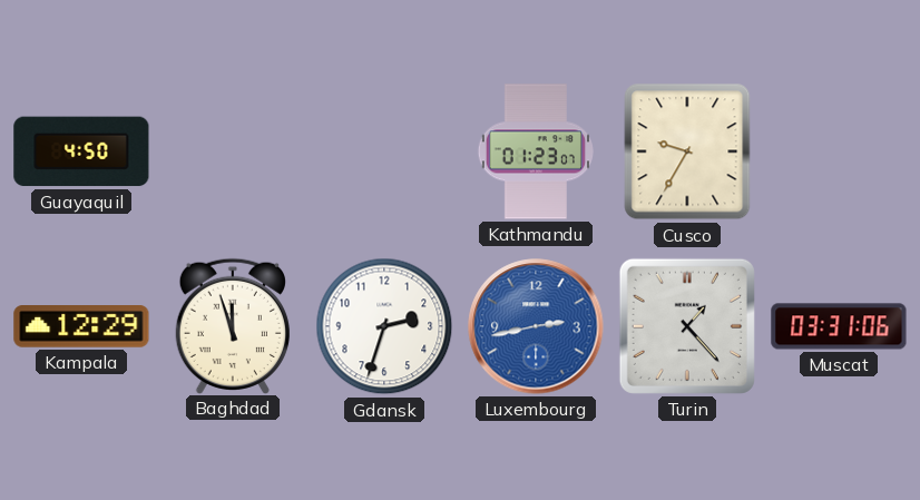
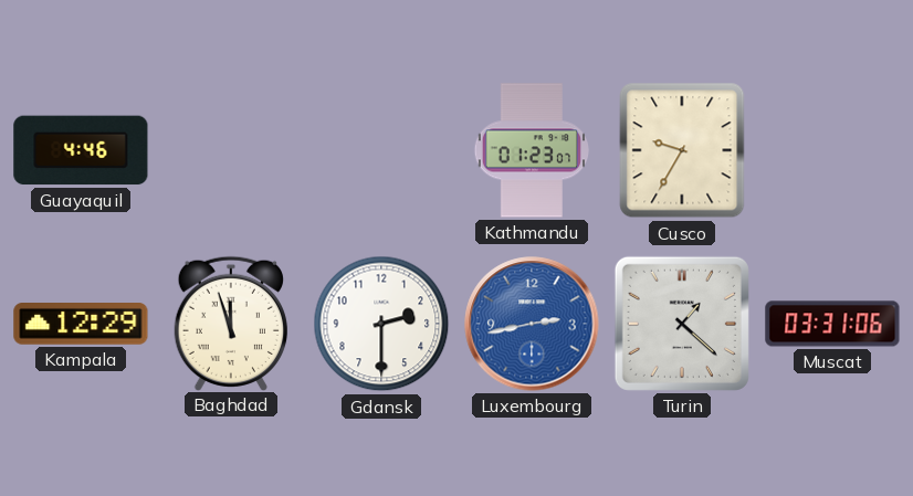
Guayaquil: 4:50 -> 4:46 (81, 150)
Gdansk: 2:33 -> 2:30 (381, 324)
Turin: 1:23 -> 1:22 (682, 324)
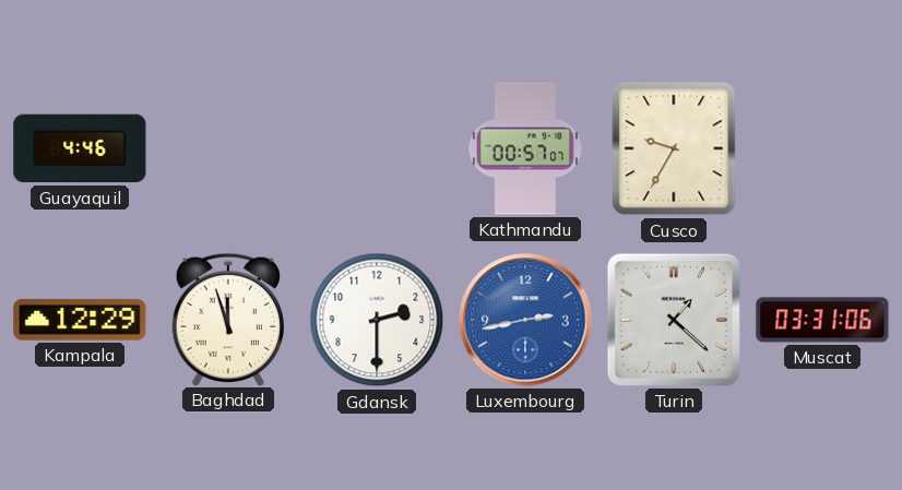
Kathmandu: 01:23 -> 00:57 (524, 148)
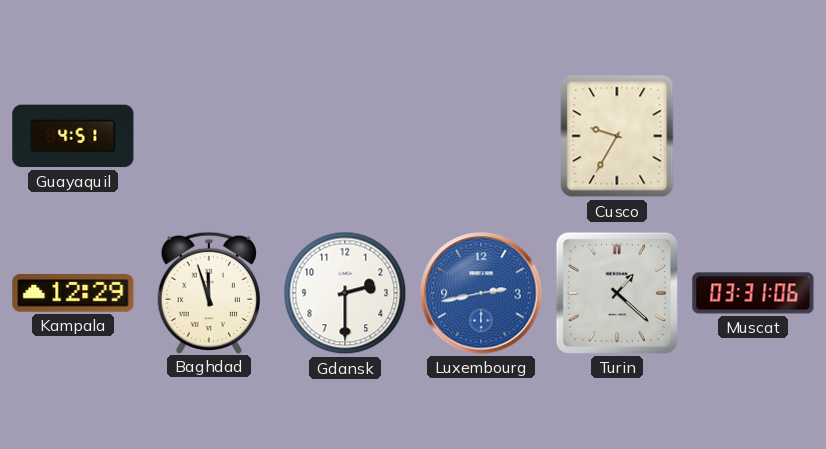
Guayaquil: 4:46 -> 4:51 (73, 136)
Kathmandu: 00:57 -> none (524, 148)
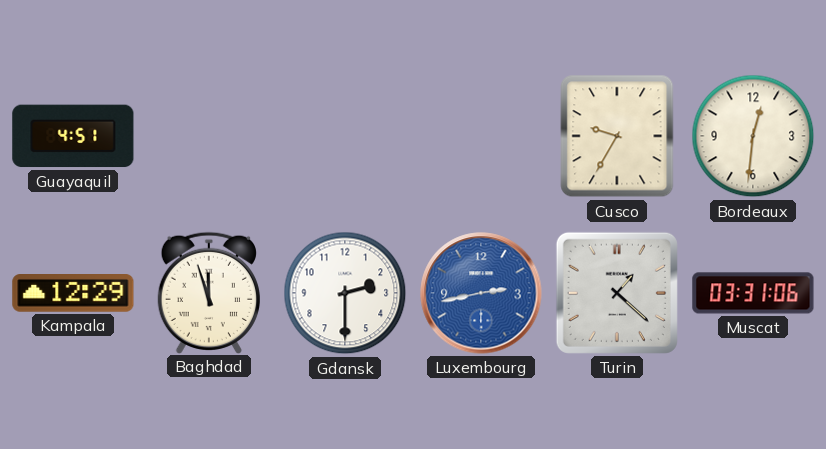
Bordeaux: none -> 12:31 (753, 136)
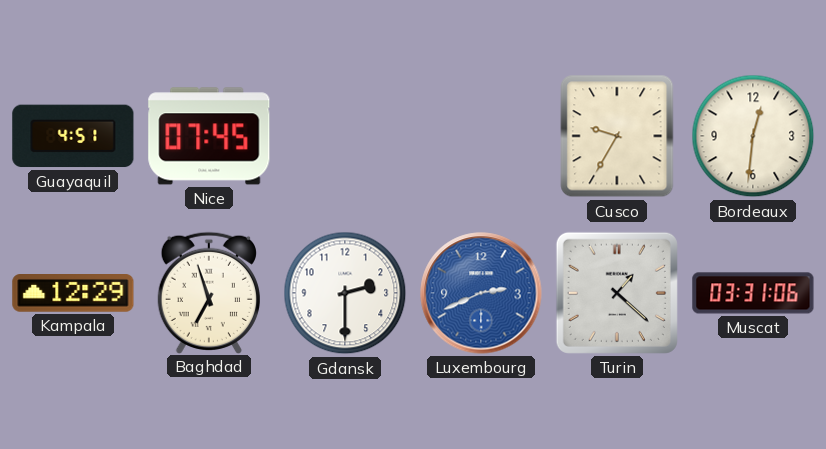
Nice: none -> 07:45 (209, 136)
Baghdad: 11:57 -> 6:57 (209, 292)
Luxembourg: 2:43 -> 2:41 (481, 293)
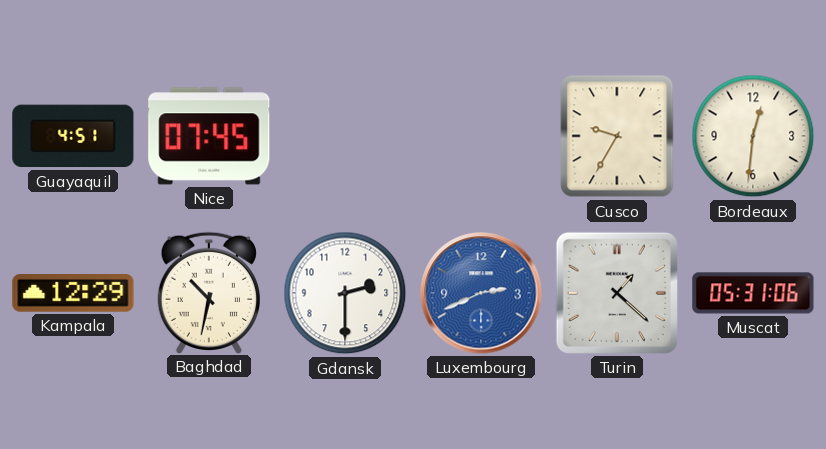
Baghdad: 6:57 -> 10:32 (209, 292)
Muscat: 03:31 -> 05:31 (753, 293)
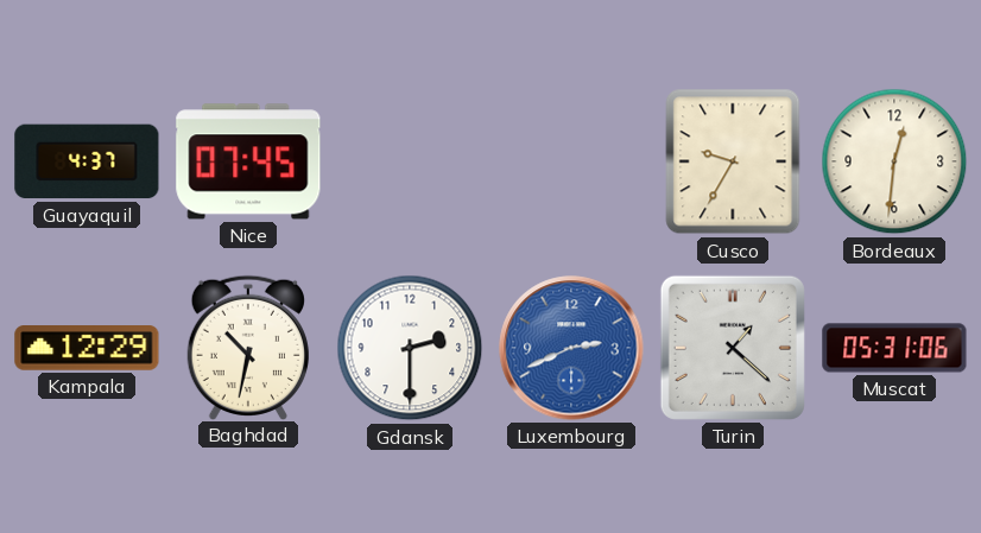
Guayaquil: 4:51 -> 4:37 (87, 161)
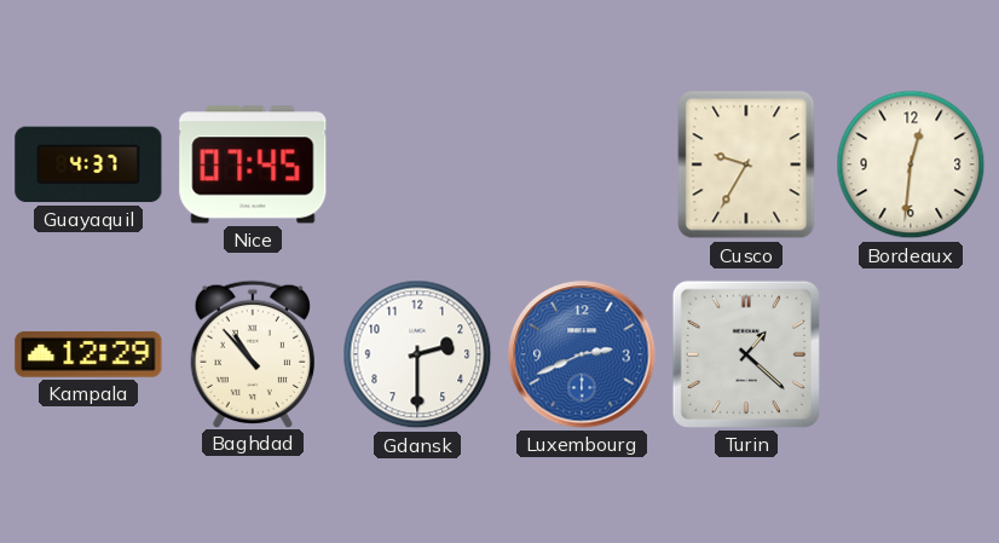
Baghdad: 10:32 -> 10:53 (253, 353)
Muscat: 05:31 -> none (894, 348)
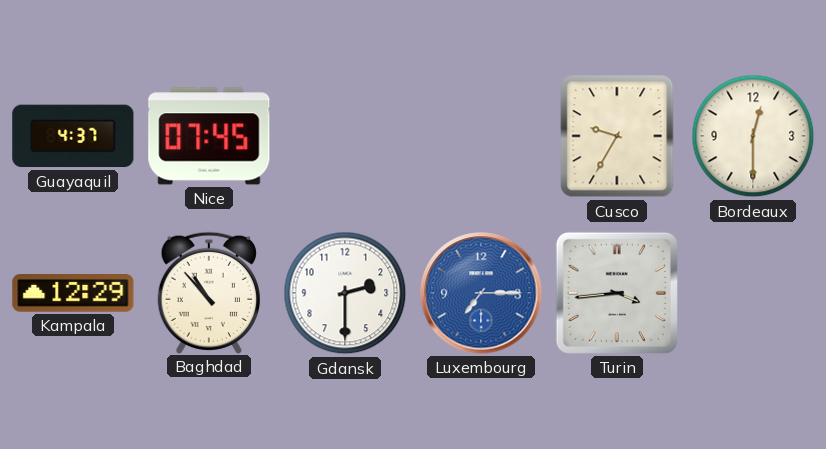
Bordeaux: 12:31 -> 12:30 (753, 136)
Luxembourg: 2:41 -> 7:15 (481, 293)
Turin: 1:22 -> 3:44 (617, 293)
